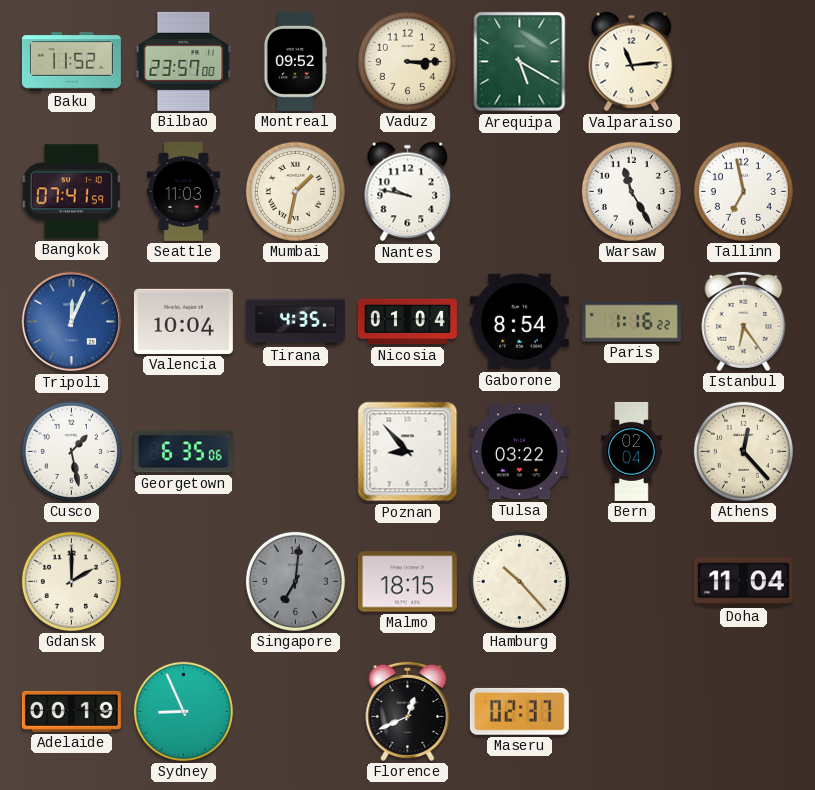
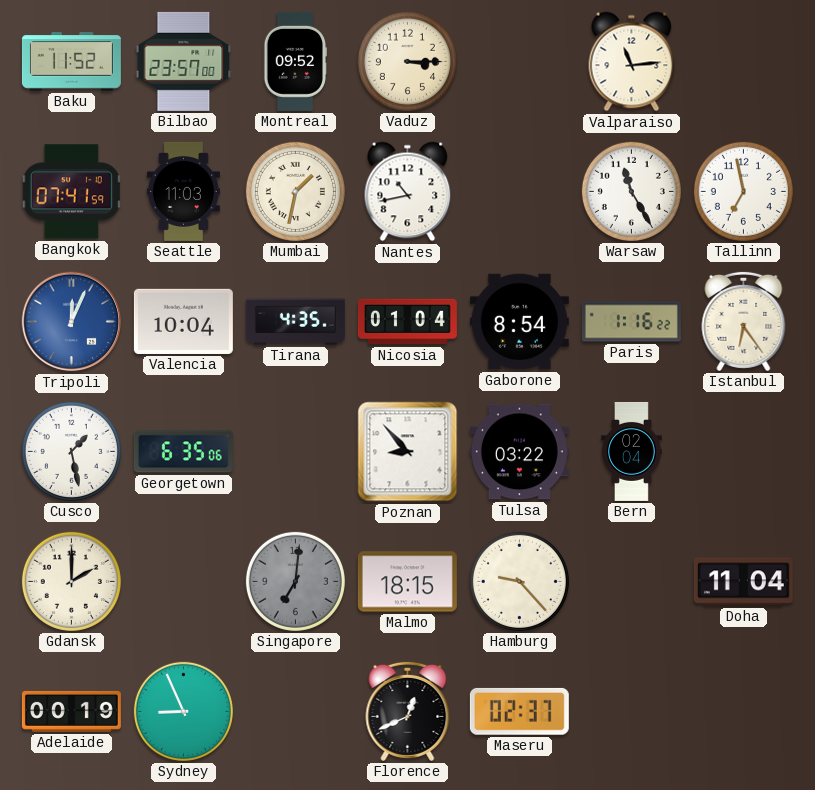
Arequipa: 5:20 -> none (520, 62)
Nantes: 9:47 -> 10:43 (408, 192)
Athens: 12:23 -> none (743, 451)
Hamburg: 10:23 -> 9:23 (519, 581)
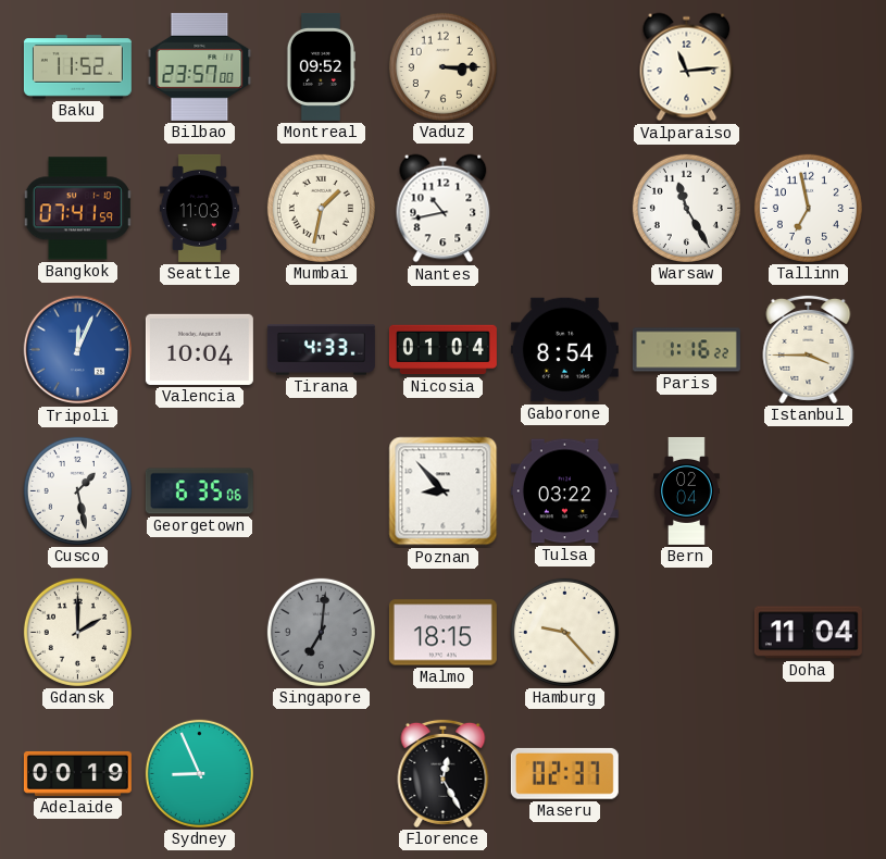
Tirana: 4:35 -> 4:33 (321, 350)
Istanbul: 6:24 -> 3:45 (809, 349)
Florence: 12:41 -> 12:25 (444, 773)
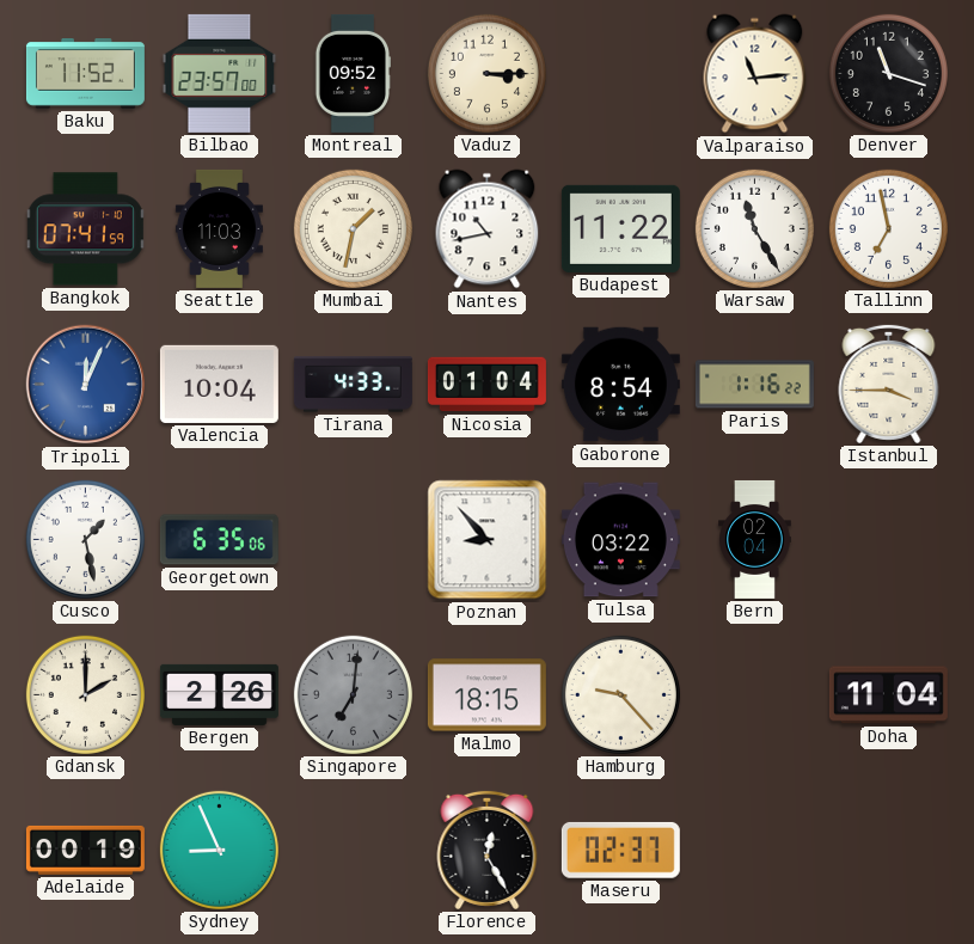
Denver: none -> 11:18 (888, 73)
Budapest: none -> 11:22 (620, 228)
Bergen: none -> 2:26 (219, 694)
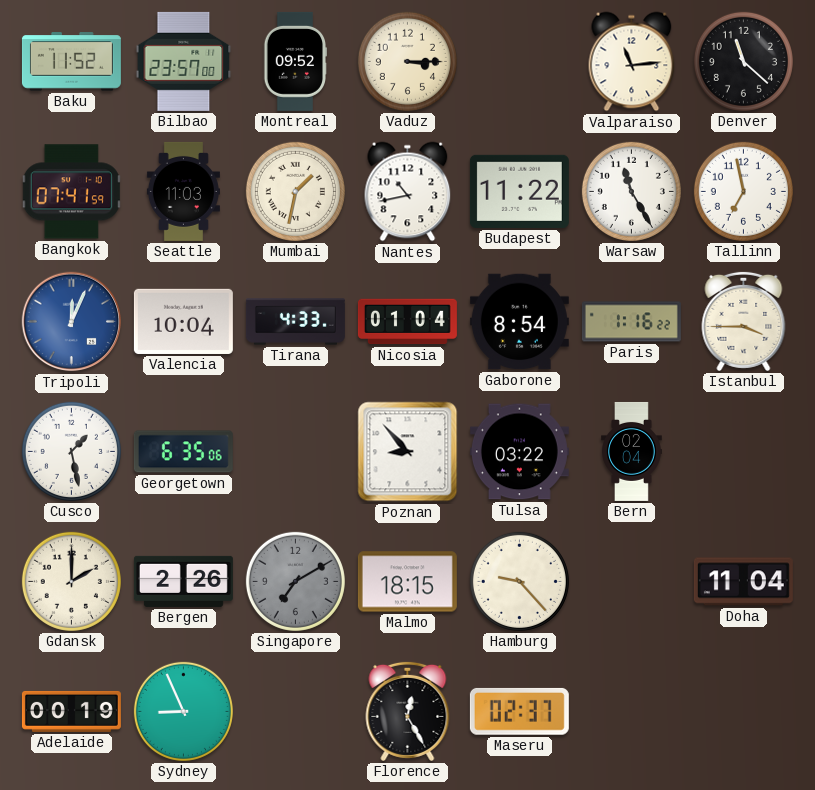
Denver: 11:18 -> 11:22 (743, 61)
Singapore: 7:01 -> 7:10 (295, 581)
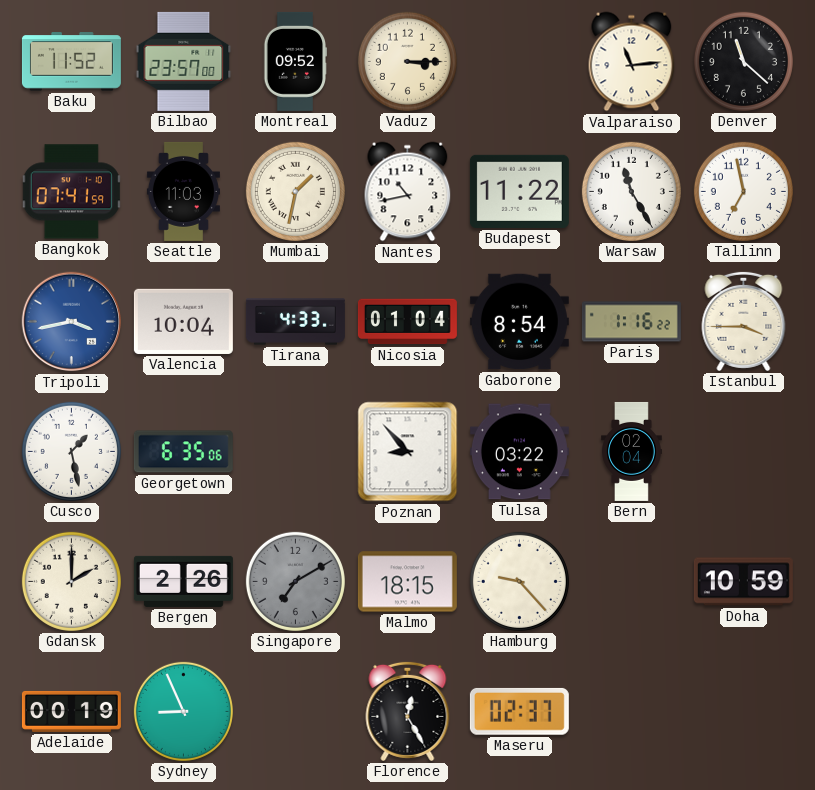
Tripoli: 12:04 -> 3:43 (72, 322)
Doha: 11:04 -> 10:59 (743, 582)
